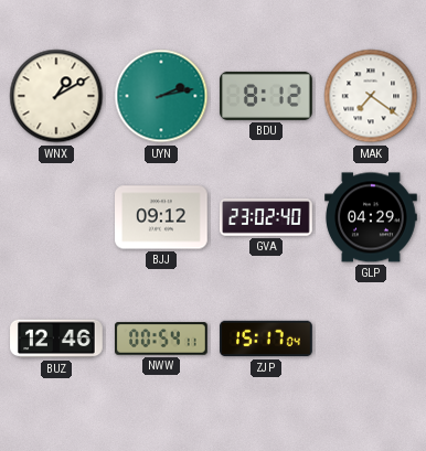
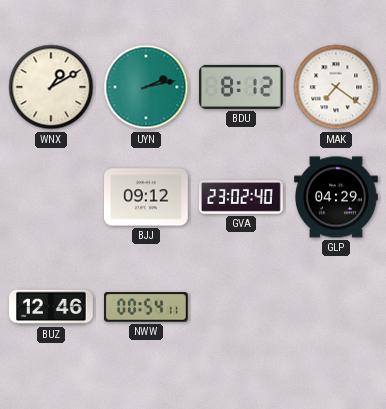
ZJP: 15:17 -> none (266, 339)
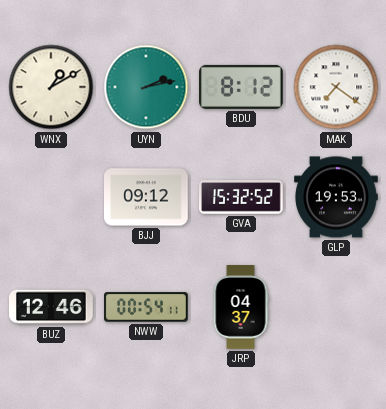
GVA: 23:02 -> 15:32 (241, 197)
GLP: 04:29 -> 19:53 (336, 197)
JRP: none -> 04:37 (241, 307)
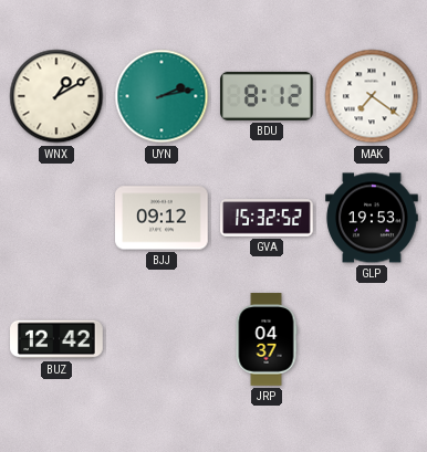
BUZ: 12:46 -> 12:42 (56, 339)
NWW: 00:54 -> none (147, 307)
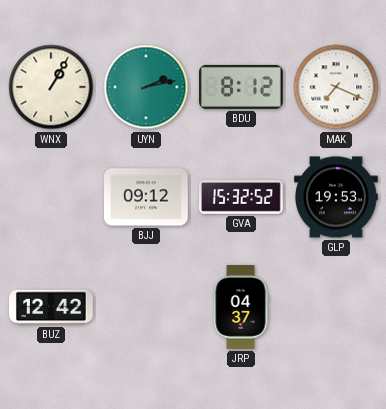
WNX: 1:10 -> 1:05 (51, 87)
MAK: 7:21 -> 7:19 (336, 87)
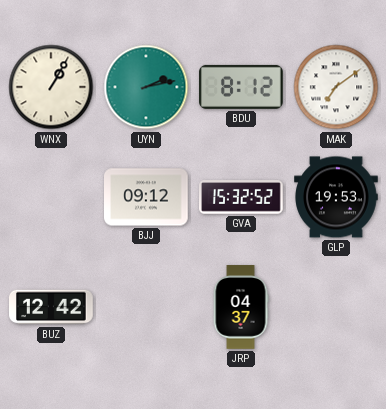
MAK: 7:19 -> 7:09 (336, 87)
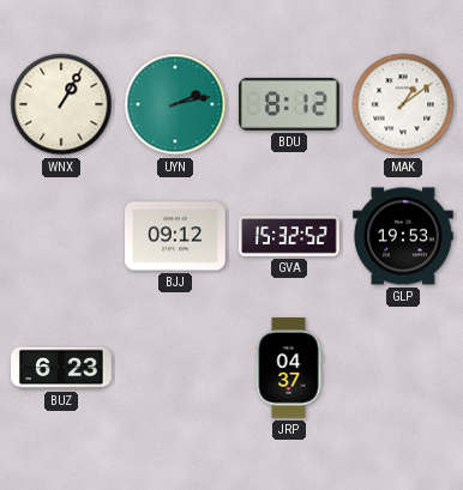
MAK: 7:09 -> 1:09 (403, 104)
BUZ: 12:42 -> 6:23 (61, 368)
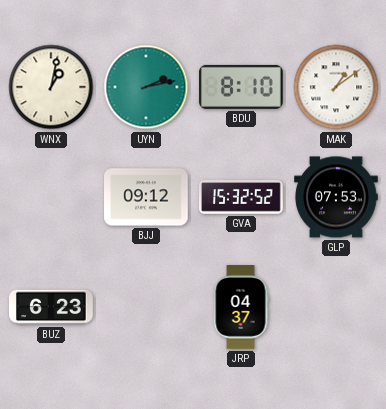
WNX: 1:05 -> 1:02 (51, 87)
BDU: 8:12 -> 8:10 (242, 87)
GLP: 19:53 -> 07:53 (336, 197)
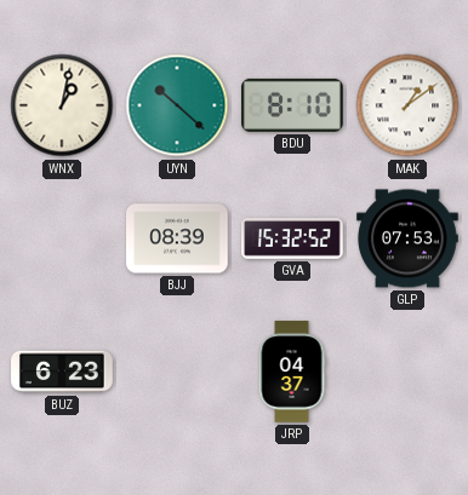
UYN: 2:13 -> 10:22 (177, 105)
BJJ: 09:12 -> 08:39 (178, 238)
